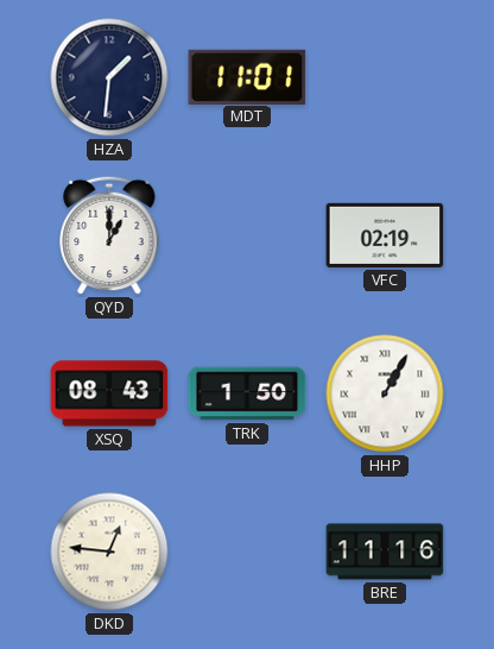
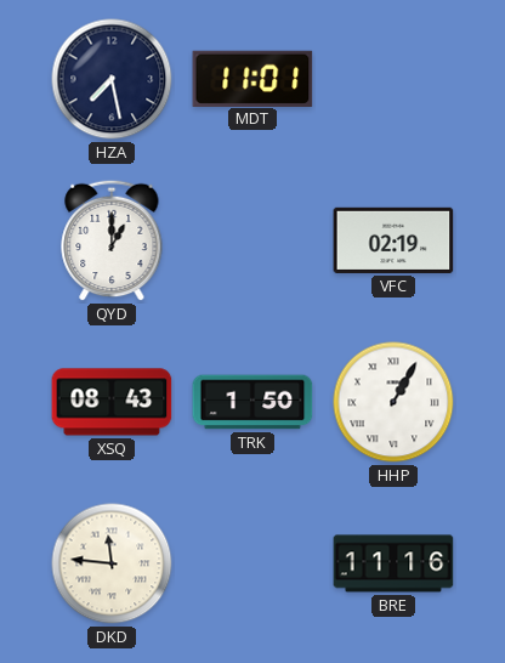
HZA: 1:31 -> 7:28 (112, 79)
DKD: 12:46 -> 11:46 (112, 563)
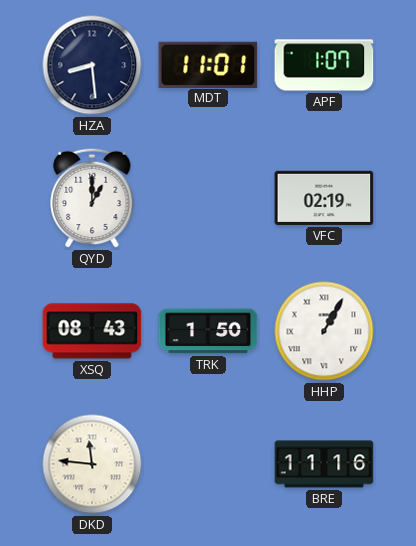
HZA: 7:28 -> 8:29 (92, 65)
APF: none -> 1:07 (324, 65)
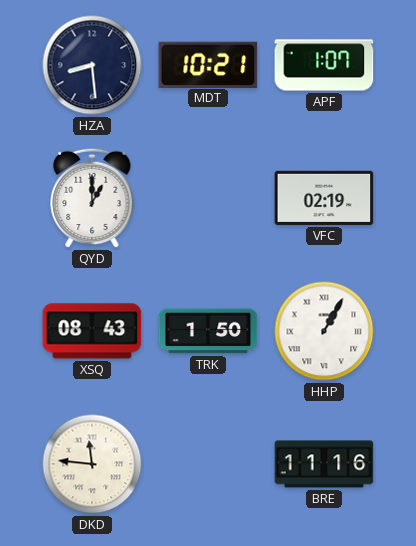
MDT: 11:01 -> 10:21 (208, 64)
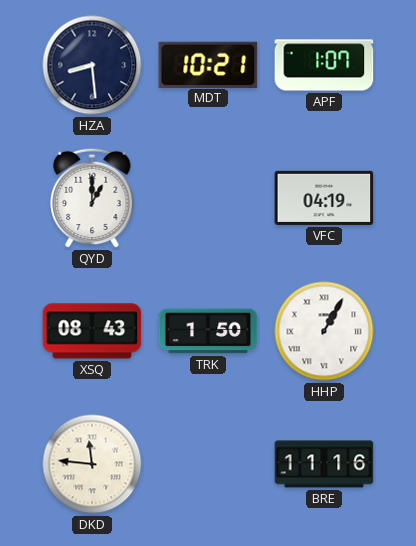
VFC: 02:19 -> 04:19 (324, 198)
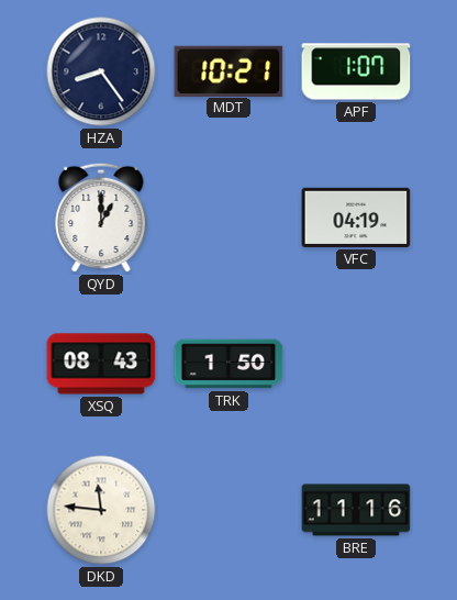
HZA: 8:29 -> 8:24 (101, 71)
HHP: 1:05 -> none (324, 331)
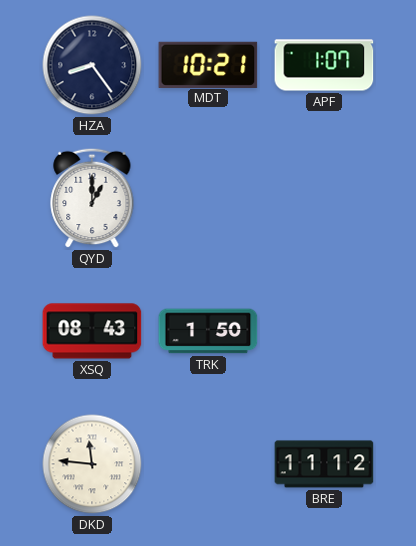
VFC: 04:19 -> none (356, 218)
BRE: 11:16 -> 11:12 (324, 464)
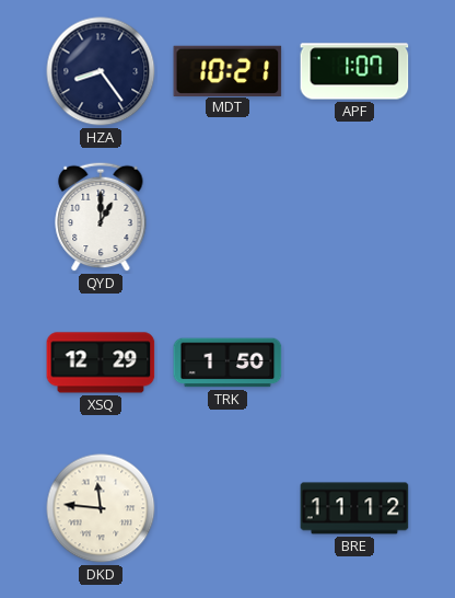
XSQ: 08:43 -> 12:29 (101, 363)
